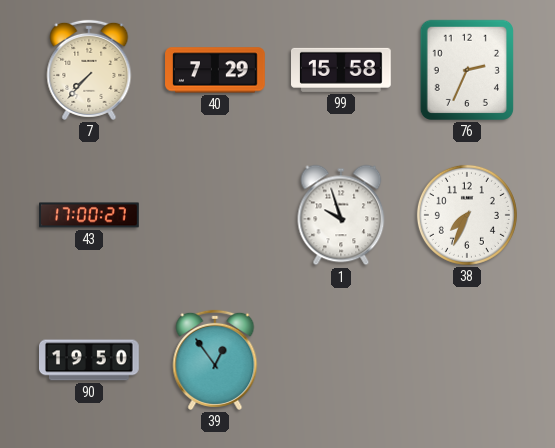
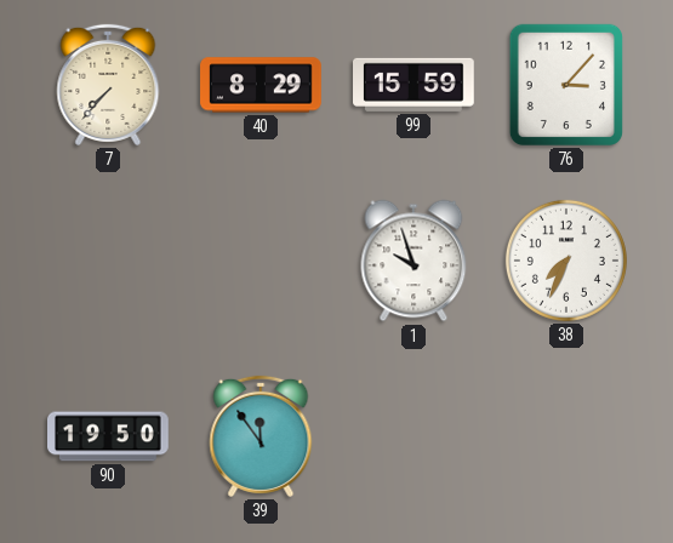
40: 7:29 -> 8:29 (261, 85)
99: 15:58 -> 15:59 (415, 85)
76: 2:34 -> 3:07 (566, 85)
43: 17:00 -> none (89, 215)
39: 12:54 -> 11:54 (261, 436)
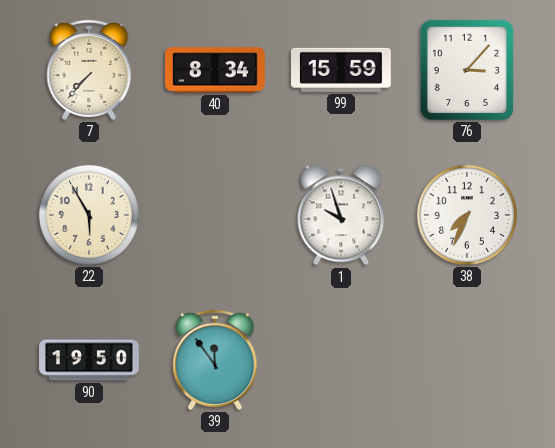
40: 8:29 -> 8:34 (215, 70)
22: none -> 5:55 (89, 215)
